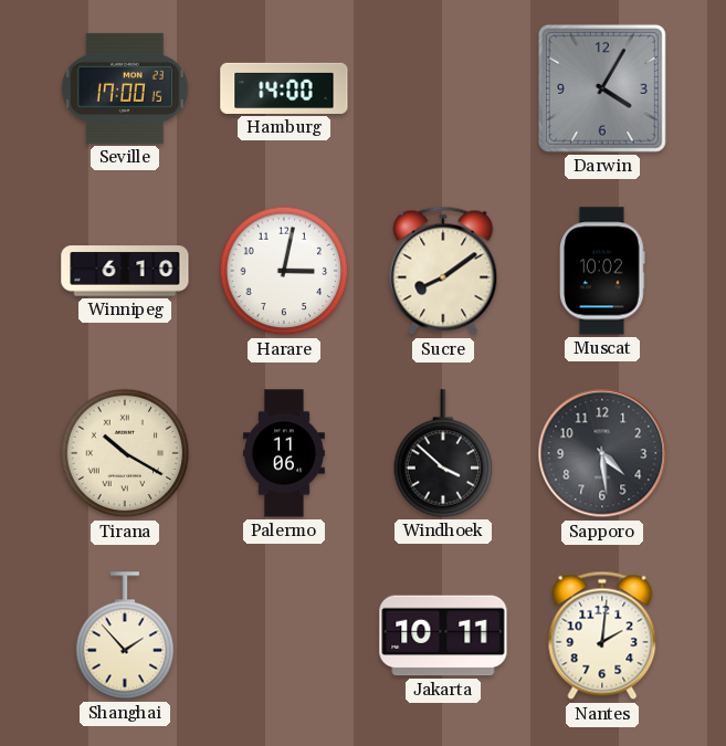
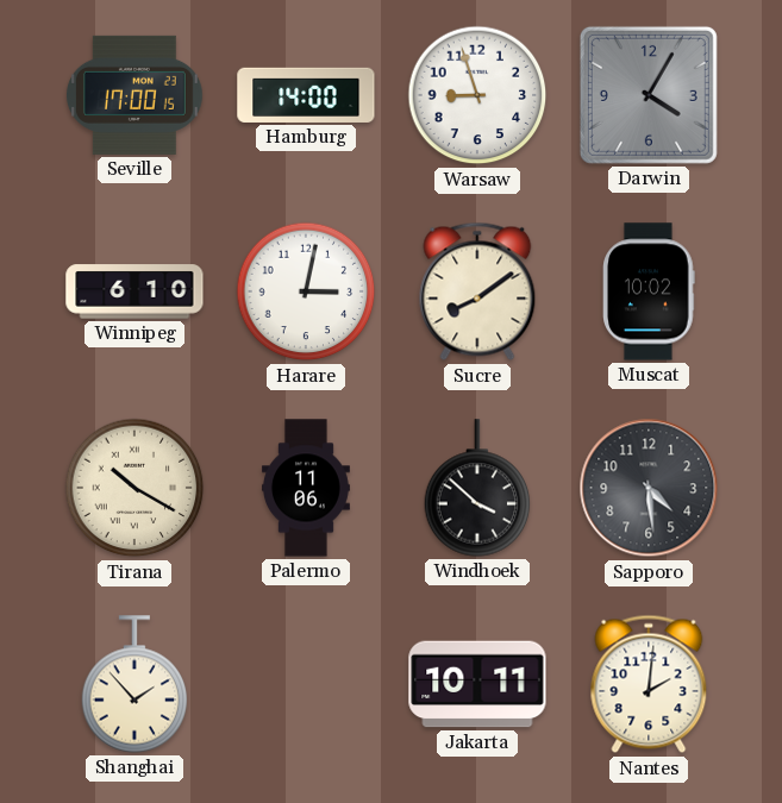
Warsaw: none -> 8:57 (477, 95)
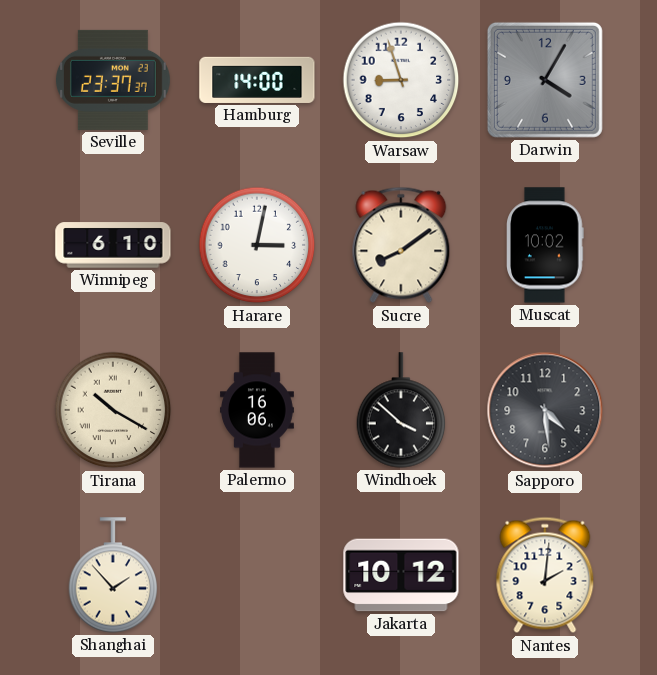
Seville: 17:00 -> 23:37 (114, 80)
Palermo: 11:06 -> 16:06 (257, 410)
Jakarta: 10:11 -> 10:12 (401, 575)
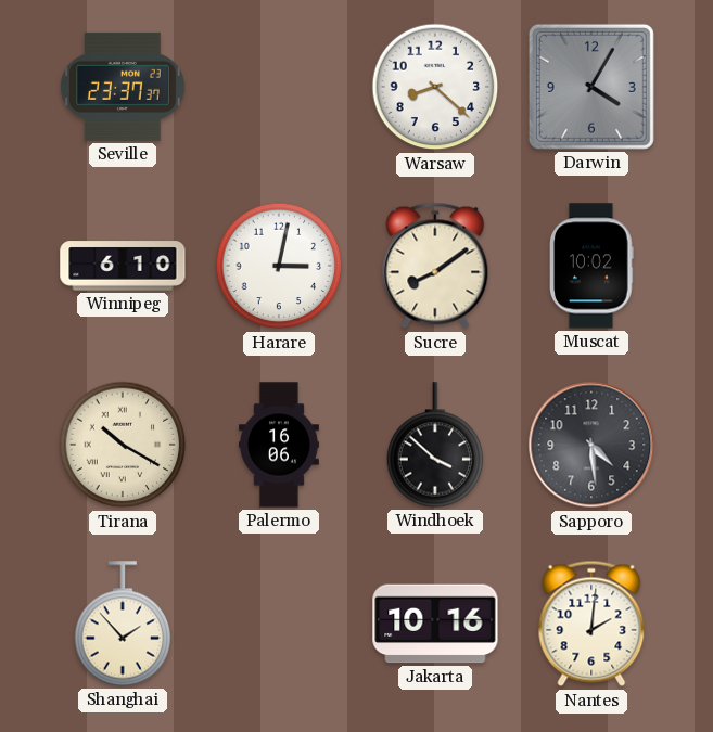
Hamburg: 14:00 -> none (257, 80)
Warsaw: 8:57 -> 8:22 (435, 87)
Jakarta: 10:12 -> 10:16 (435, 624)
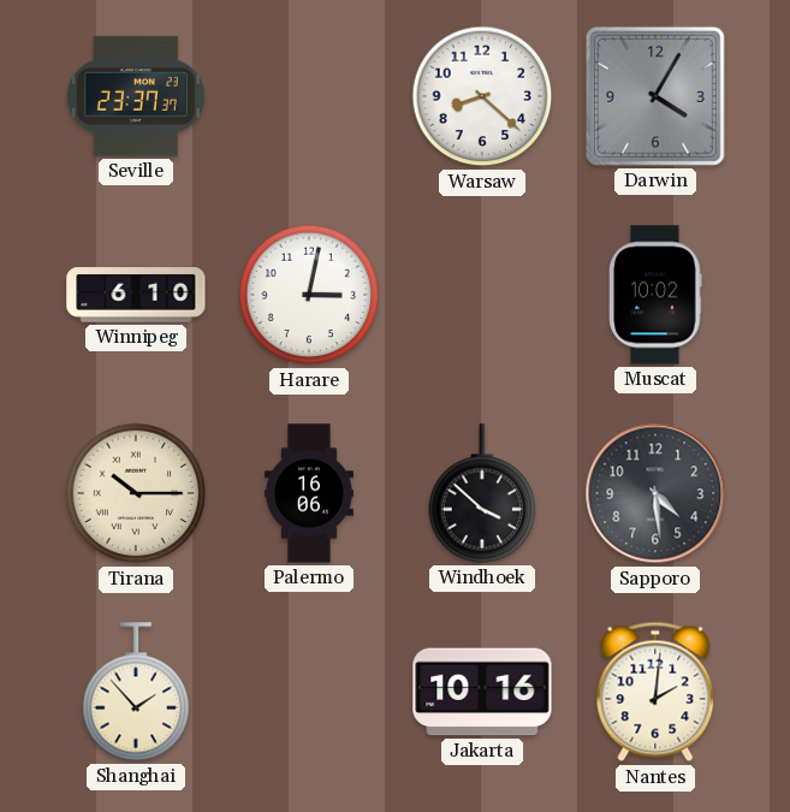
Sucre: 8:09 -> none (435, 266)
Tirana: 10:20 -> 10:15 (136, 493)
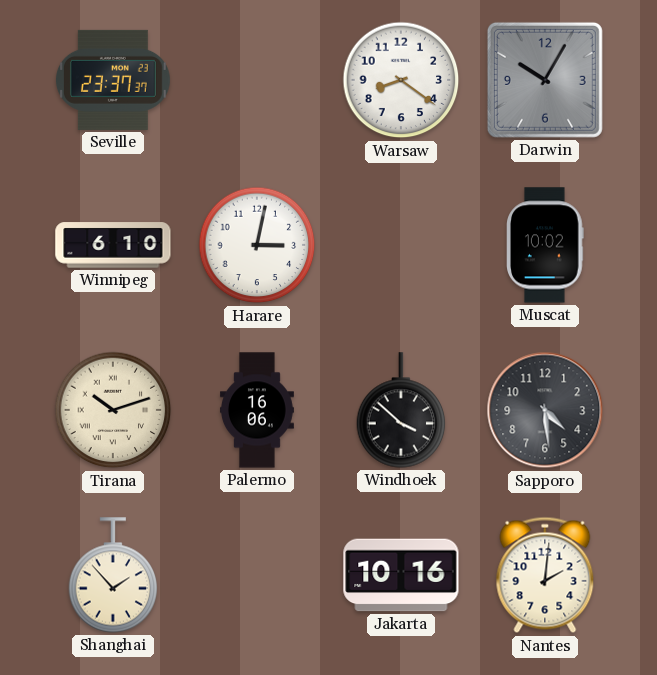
Warsaw: 8:22 -> 8:21 (401, 80)
Darwin: 4:05 -> 10:05 (545, 80)
Tirana: 10:15 -> 10:12 (113, 410)
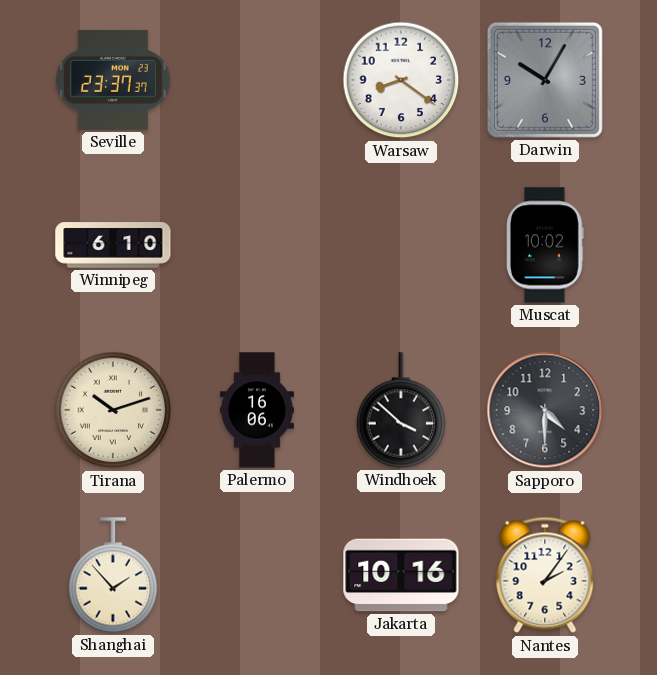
Harare: 3:02 -> none (257, 245)
Sapporo: 4:29 -> 4:30 (545, 410)
Nantes: 2:01 -> 2:06 (545, 575)
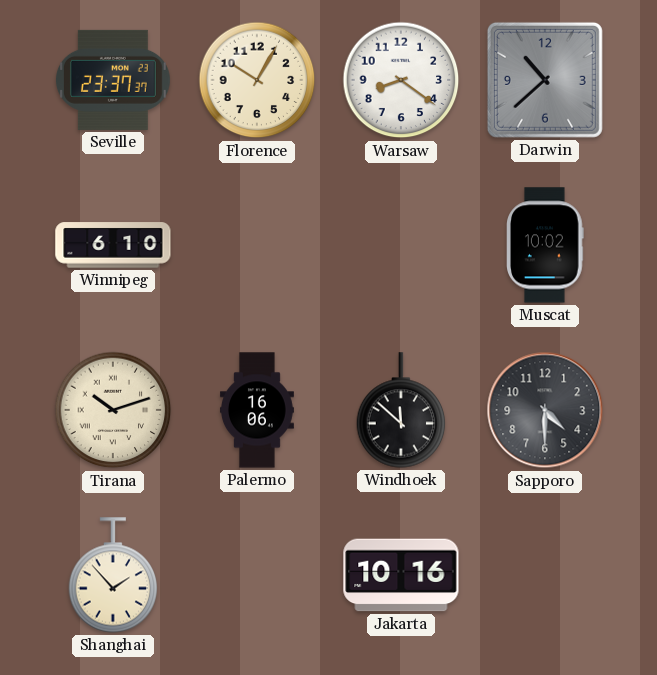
Florence: none -> 10:05 (257, 80)
Darwin: 10:05 -> 10:38 (545, 80)
Windhoek: 3:52 -> 11:52 (401, 410)
Nantes: 2:06 -> none (545, 575)
